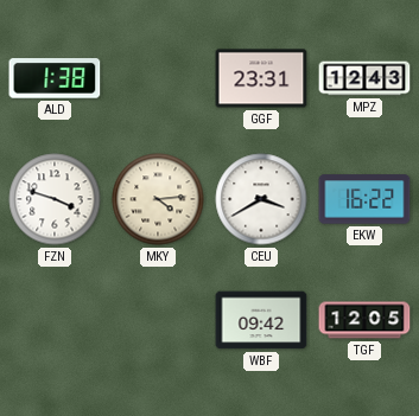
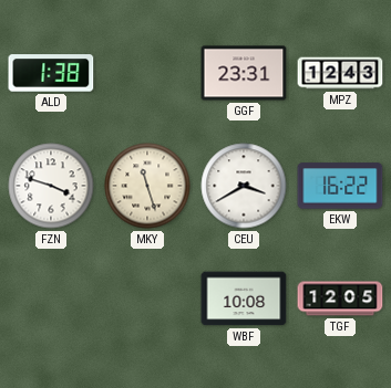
MKY: 4:14 -> 11:27 (147, 186)
WBF: 09:42 -> 10:08 (244, 298)
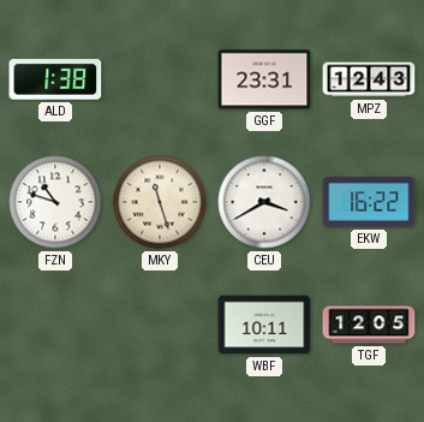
FZN: 3:48 -> 10:48 (55, 202)
WBF: 10:08 -> 10:11 (264, 325)
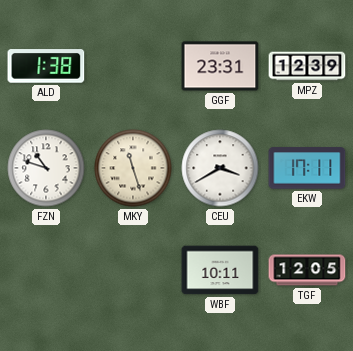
MPZ: 12:43 -> 12:39 (307, 66)
EKW: 16:22 -> 17:11 (307, 168)
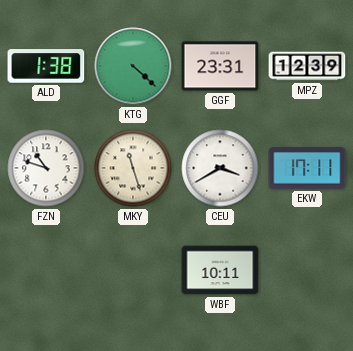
KTG: none -> 4:22 (133, 66)
TGF: 12:05 -> none (307, 270)
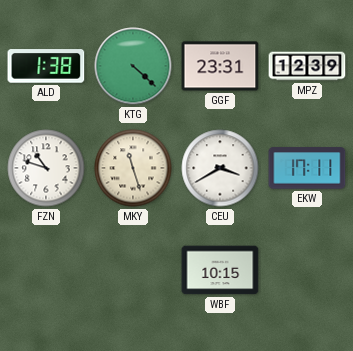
WBF: 10:11 -> 10:15 (220, 270)
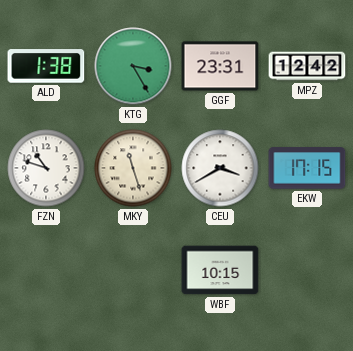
KTG: 4:22 -> 3:25 (133, 66)
MPZ: 12:39 -> 12:42 (307, 66)
EKW: 17:11 -> 17:15 (307, 168)
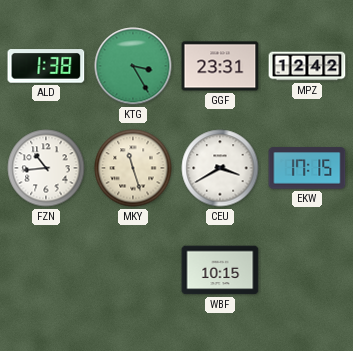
FZN: 10:48 -> 10:44 (46, 168)
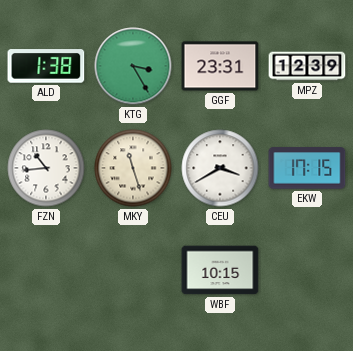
MPZ: 12:42 -> 12:39 (307, 66)
